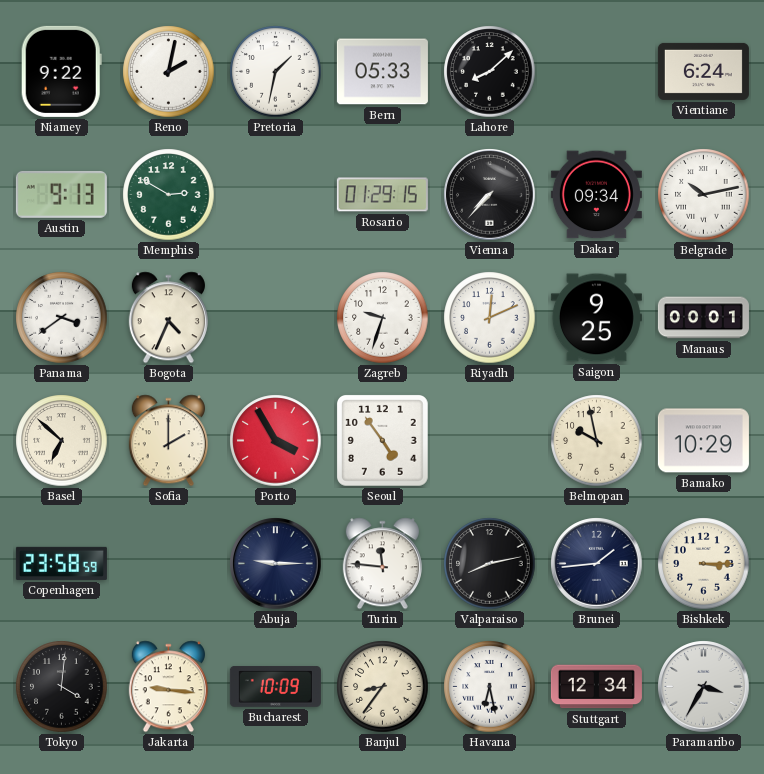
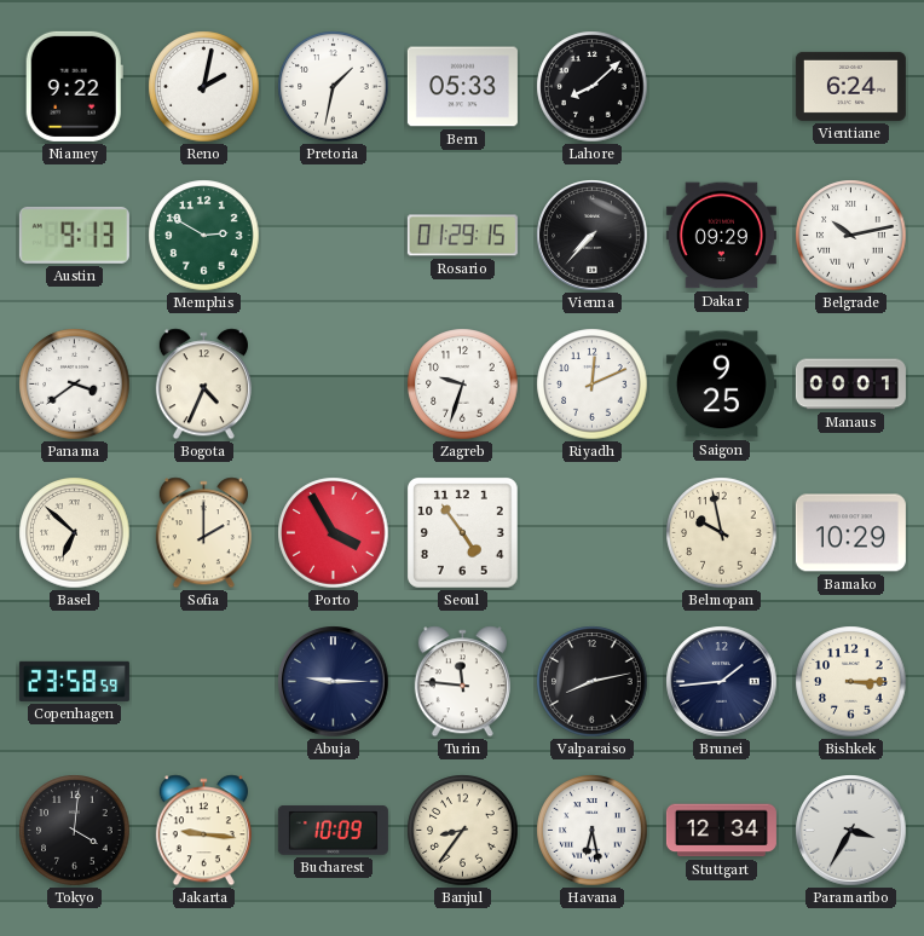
Dakar: 09:34 -> 09:29 (721, 236)
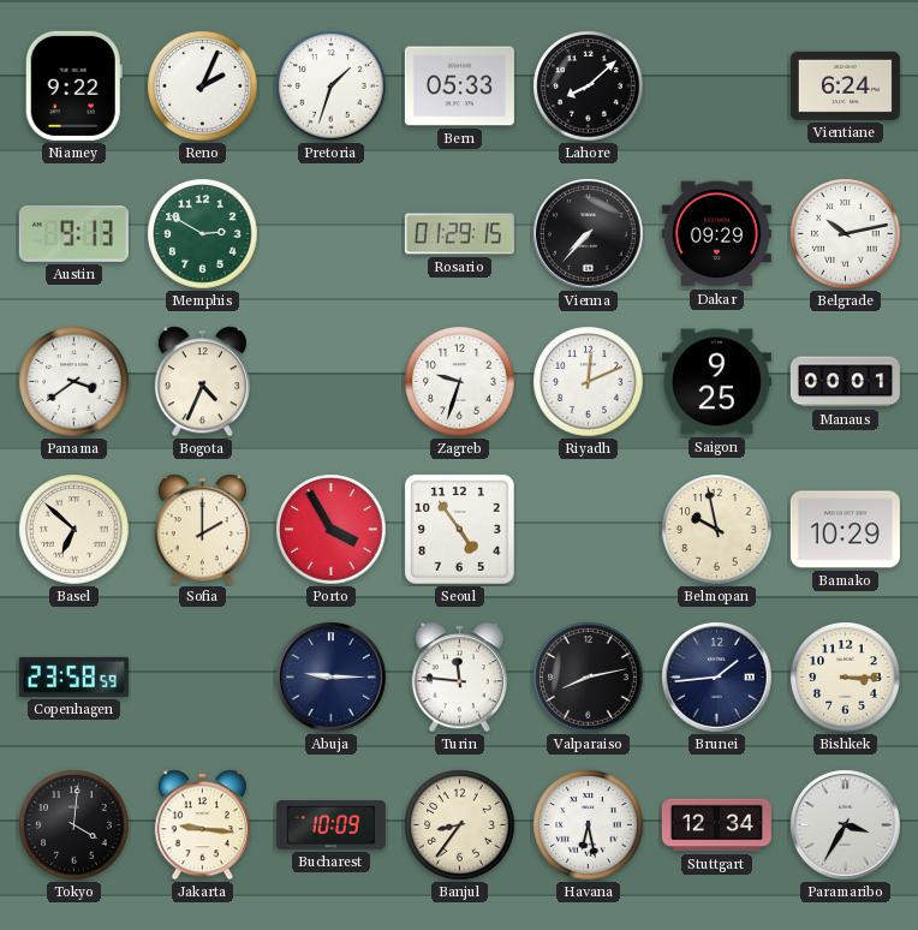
Reno: 2:02 -> 2:04 (203, 87)
Pretoria: 1:32 -> 1:33 (332, 87)
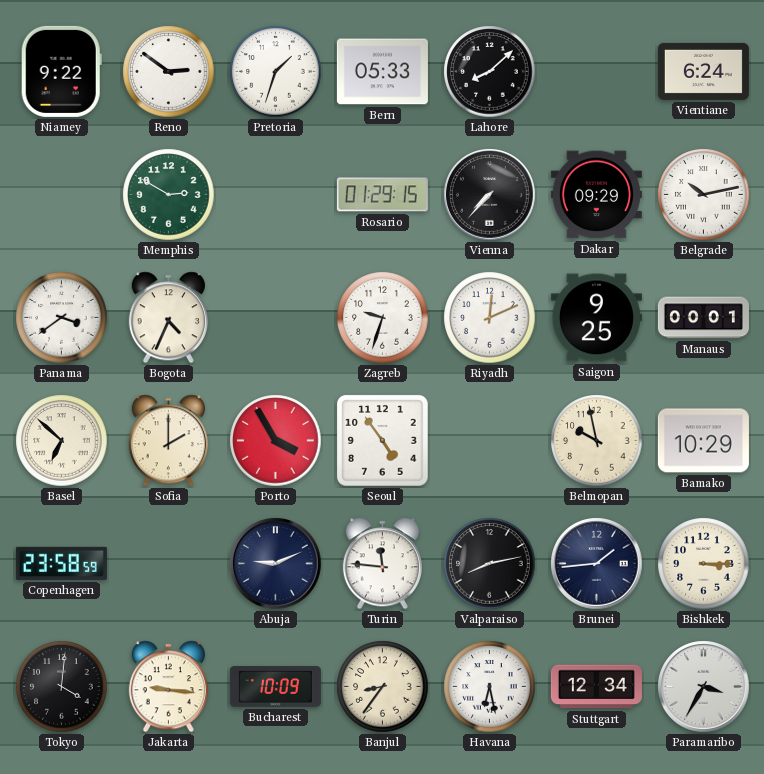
Reno: 2:04 -> 2:51 (169, 72)
Austin: 9:13 -> none (73, 233)
Abuja: 9:15 -> 9:11 (276, 564)
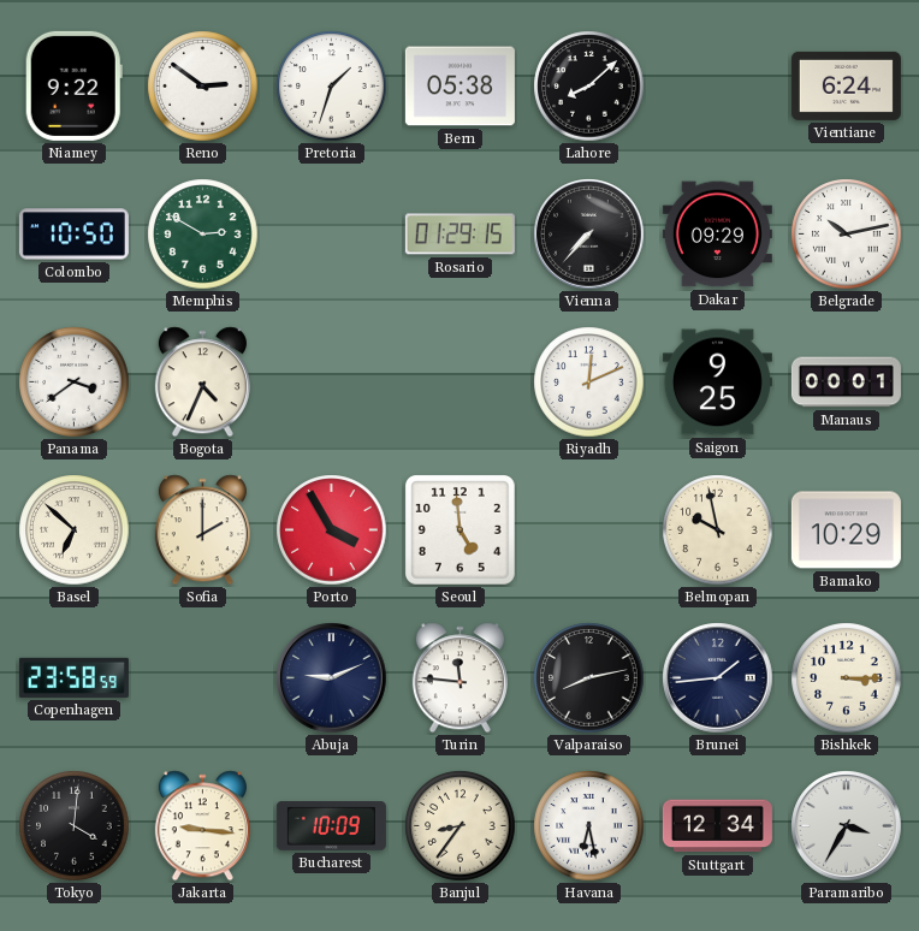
Bern: 05:33 -> 05:38 (459, 87)
Colombo: none -> 10:50 (73, 235)
Zagreb: 9:33 -> none (383, 318)
Seoul: 4:54 -> 4:59 (461, 530)
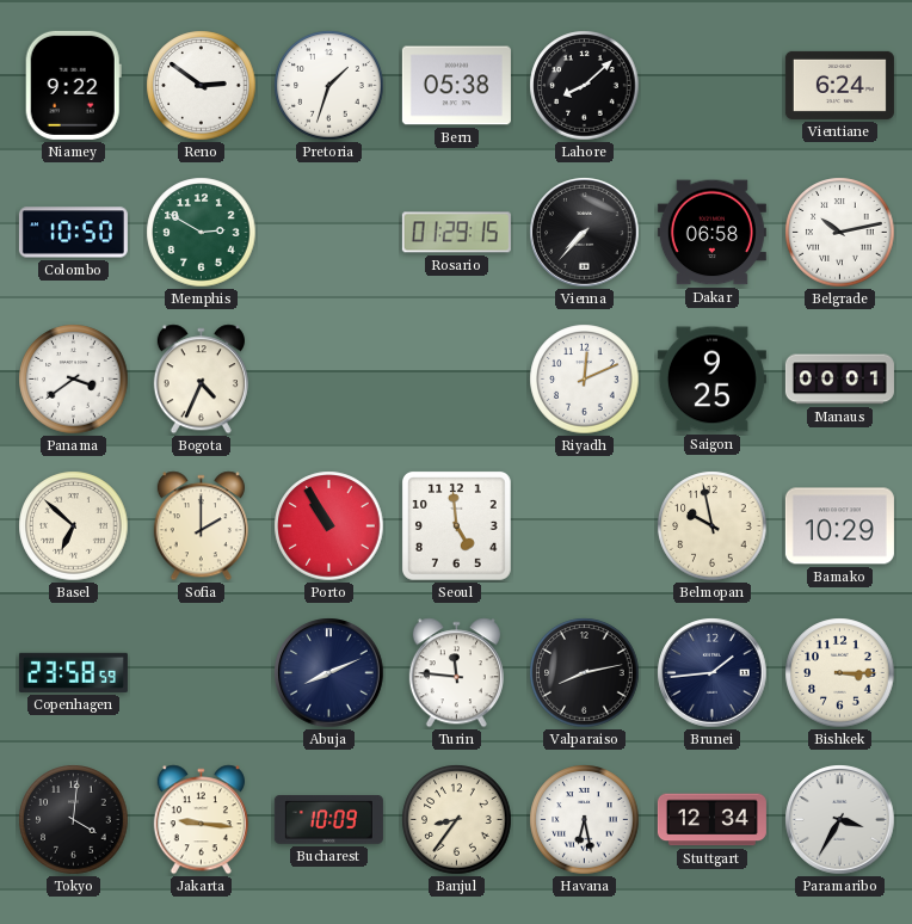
Dakar: 09:29 -> 06:58 (711, 233)
Porto: 3:55 -> 10:55 (329, 526)
Abuja: 9:11 -> 8:11 (329, 673)
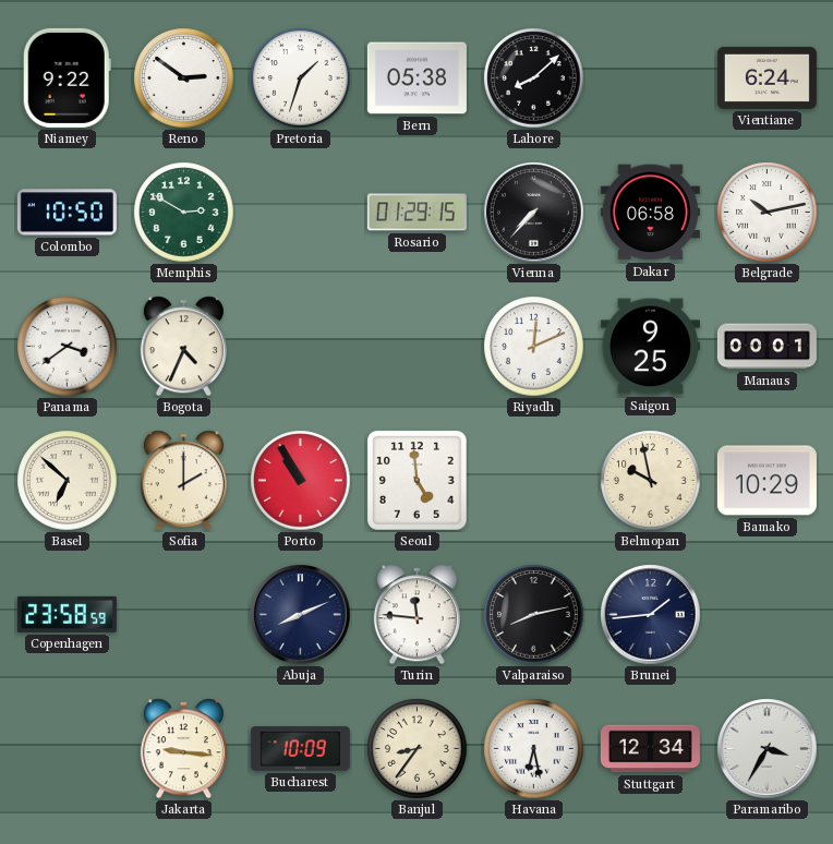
Bishkek: 3:15 -> none (840, 673)
Tokyo: 4:01 -> none (74, 820)
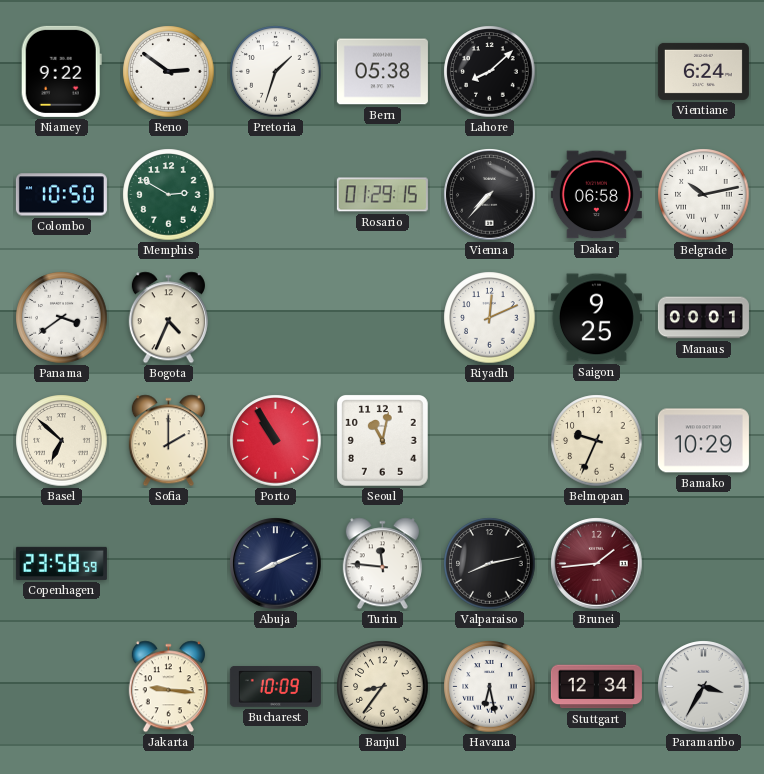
Seoul: 4:59 -> 11:02 (383, 441)
Belmopan: 9:58 -> 9:34 (597, 441)
Brunei dial: navy -> burgundy (597, 564)
